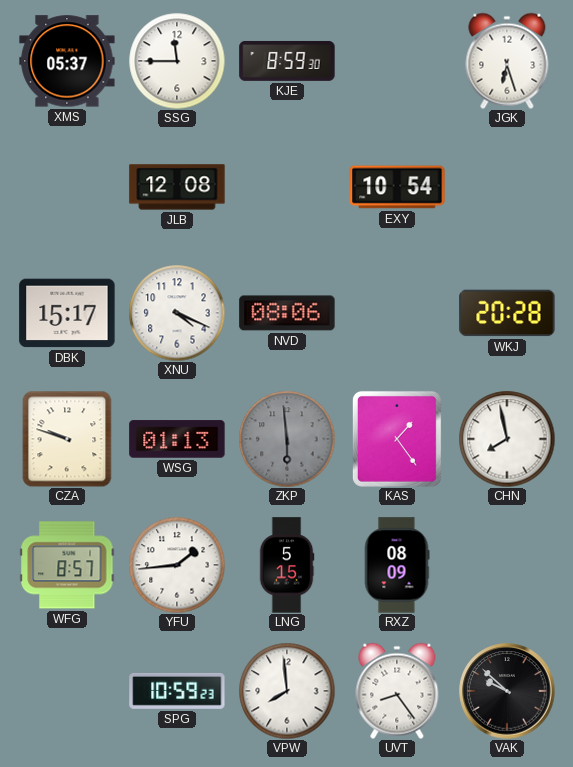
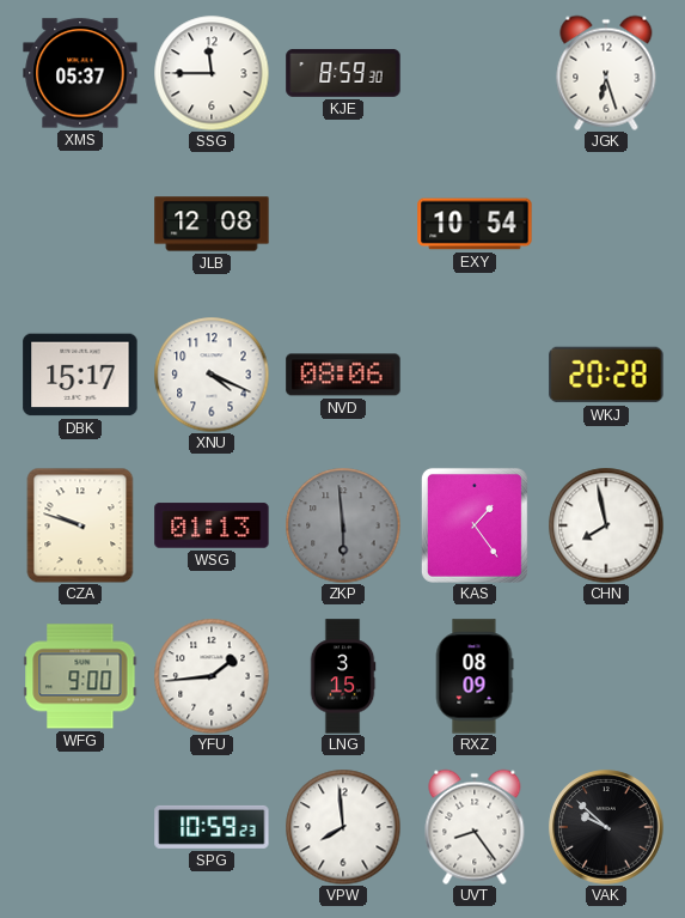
WFG: 8:57 -> 9:00 (80, 676)
LNG: 5:15 -> 3:15 (343, 676)
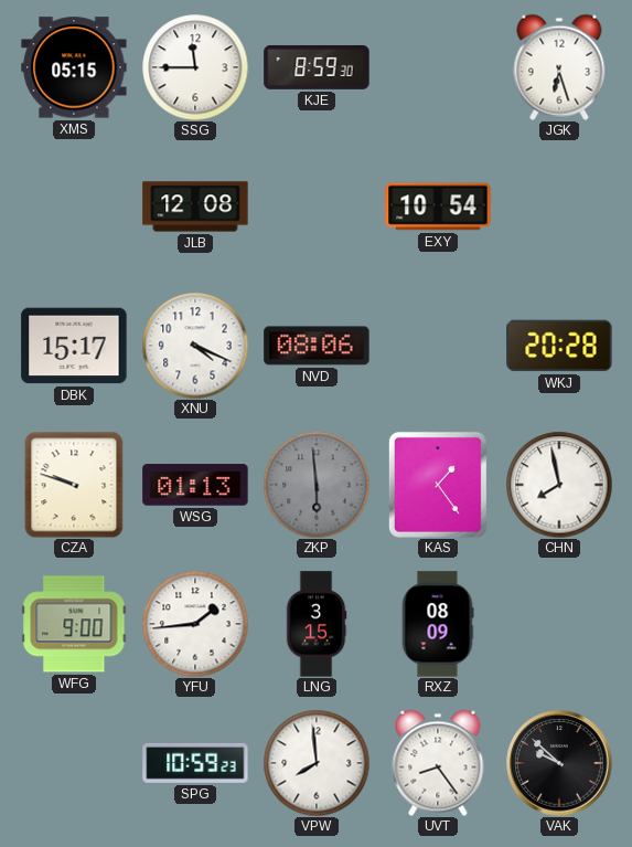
XMS: 05:37 -> 05:15 (74, 67)
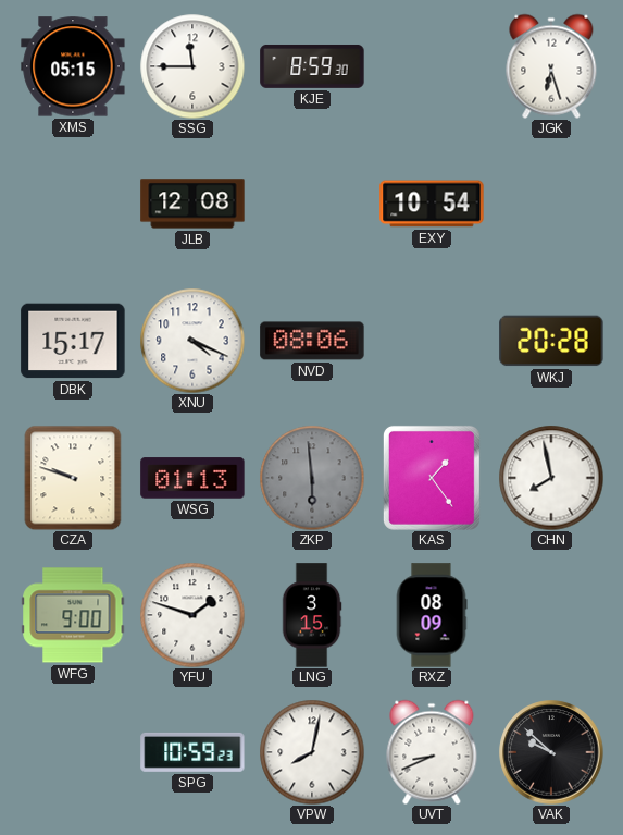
YFU: 1:44 -> 1:48 (192, 615)
VPW: 7:59 -> 8:02 (312, 752)
UVT: 8:24 -> 8:41 (432, 752)
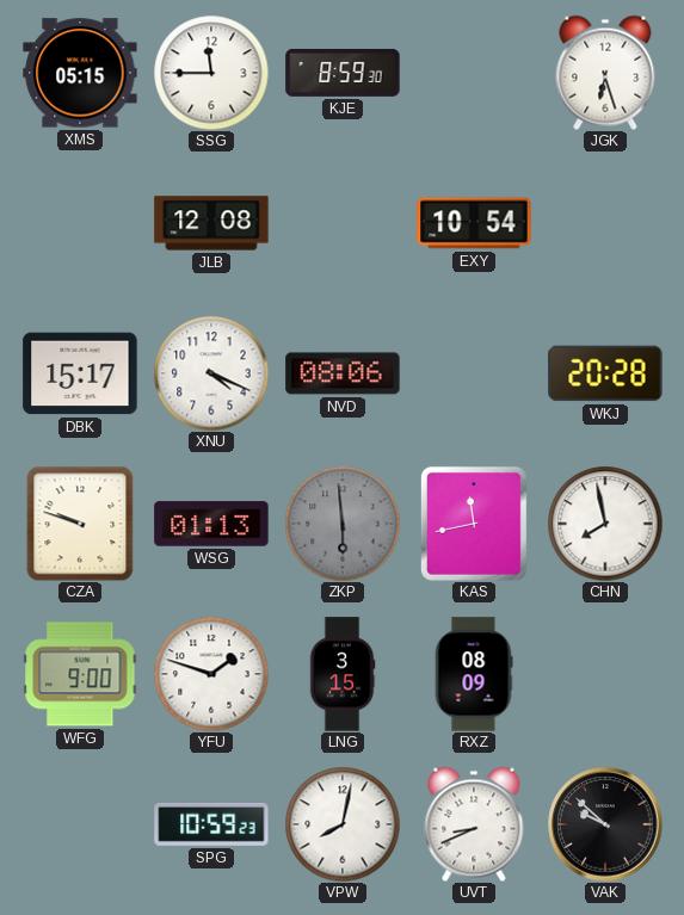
KAS: 1:24 -> 11:43 (474, 524)
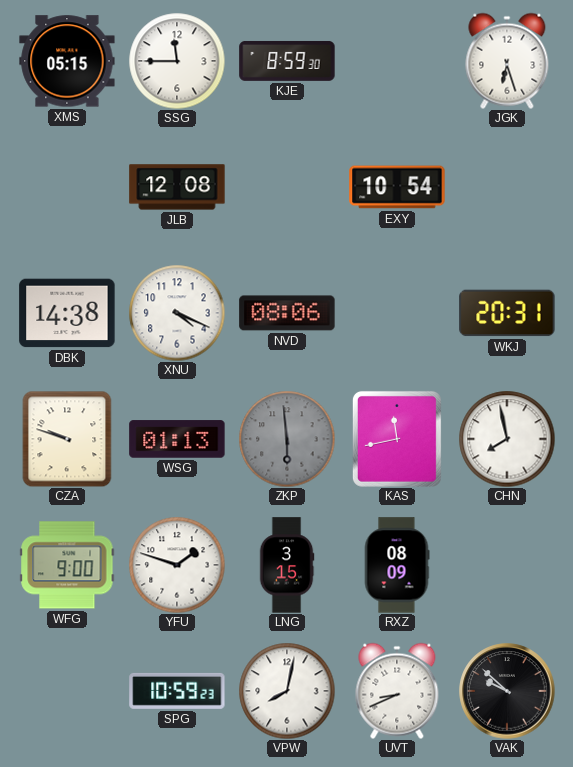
DBK: 15:17 -> 14:38 (67, 313)
WKJ: 20:28 -> 20:31 (507, 313)
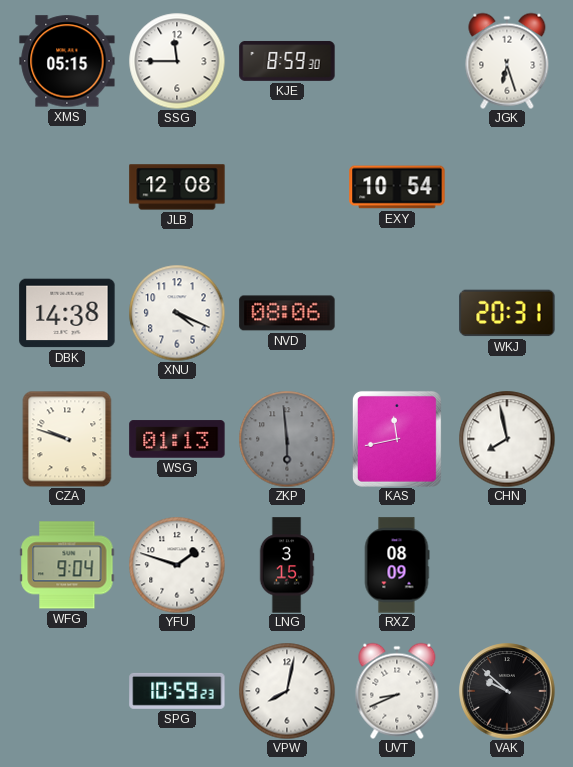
WFG: 9:00 -> 9:04 (67, 565)
